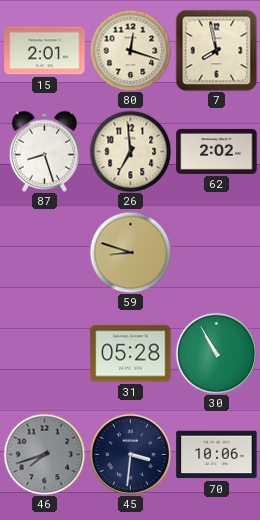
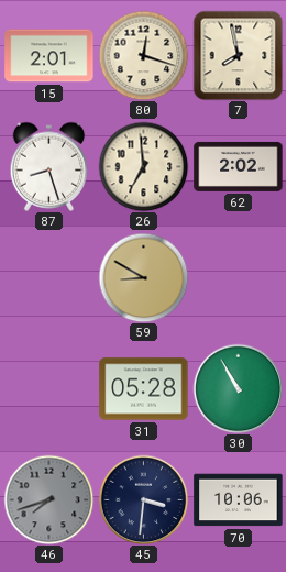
59: 8:48 -> 8:50 (143, 277)
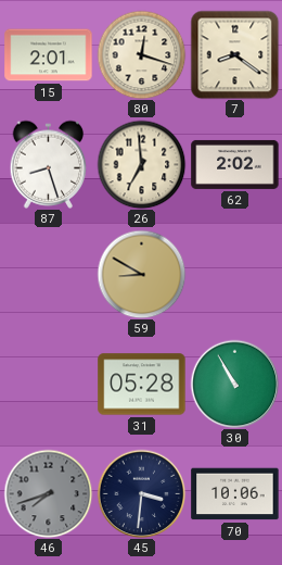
7: 7:58 -> 8:21 (234, 54)
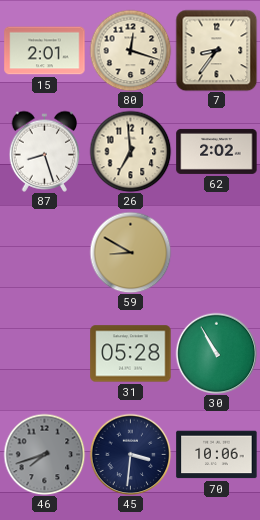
7: 8:21 -> 8:36 (216, 50)
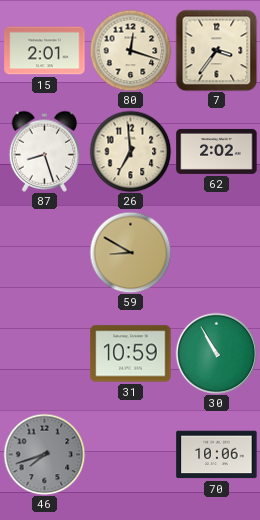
7: 8:36 -> 3:36 (216, 50)
31: 05:28 -> 10:59 (131, 354)
45: 3:31 -> none (130, 454)
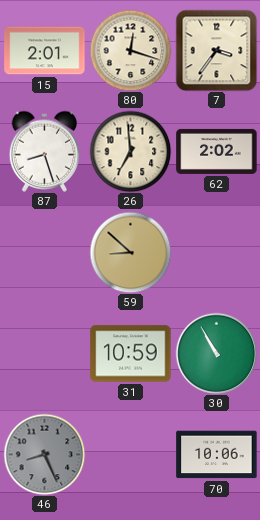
59: 8:50 -> 8:52 (130, 252)
46: 7:42 -> 8:26 (44, 454)
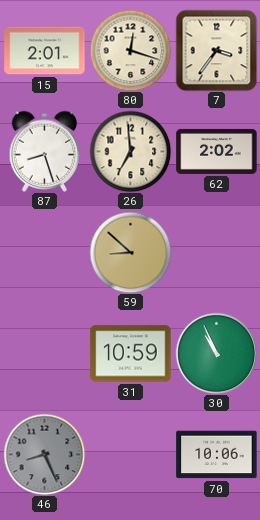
30: 10:55 -> 10:56 (216, 353)
